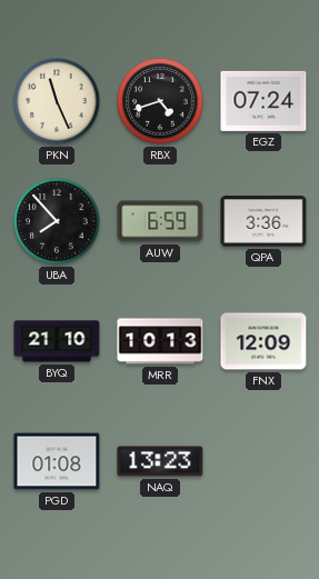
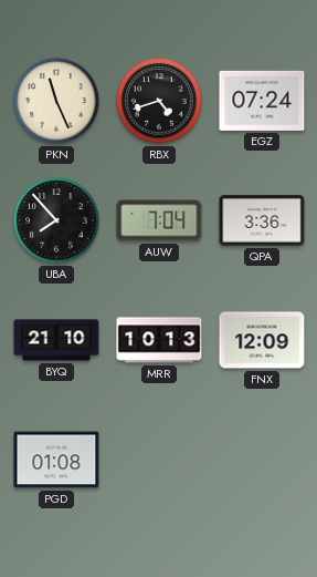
AUW: 6:59 -> 7:04 (159, 220)
NAQ: 13:23 -> none (160, 461)
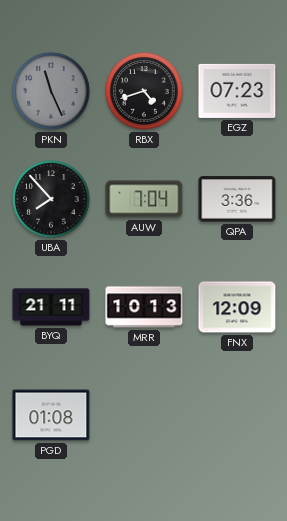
PKN dial: cream -> grey (51, 91)
EGZ: 07:24 -> 07:23 (237, 91)
BYQ: 21:10 -> 21:11 (51, 307)
